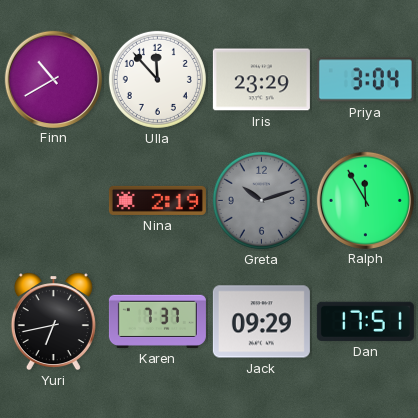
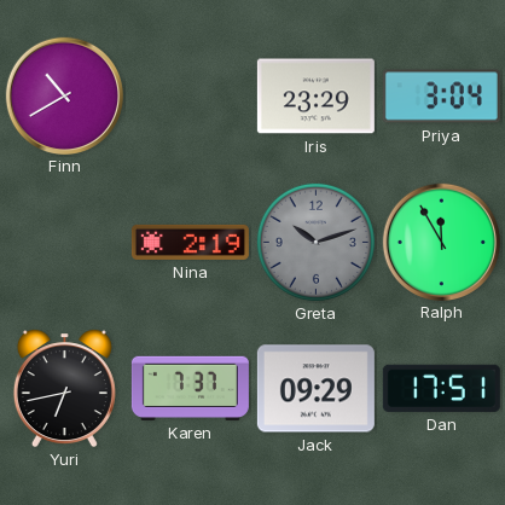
Ulla: 11:53 -> none (157, 79)
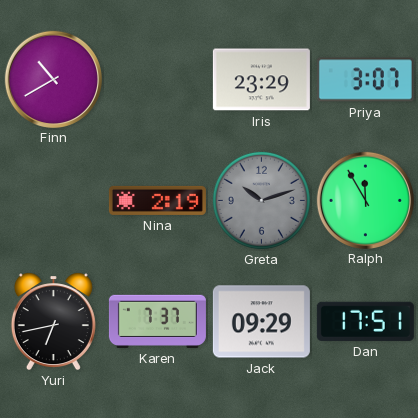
Priya: 3:04 -> 3:07 (365, 80)
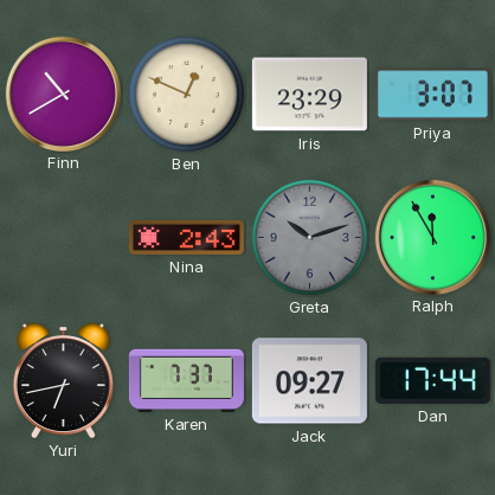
Ben: none -> 12:49 (186, 94)
Nina: 2:19 -> 2:43 (186, 237)
Jack: 09:29 -> 09:27 (309, 381)
Dan: 17:51 -> 17:44 (432, 380)
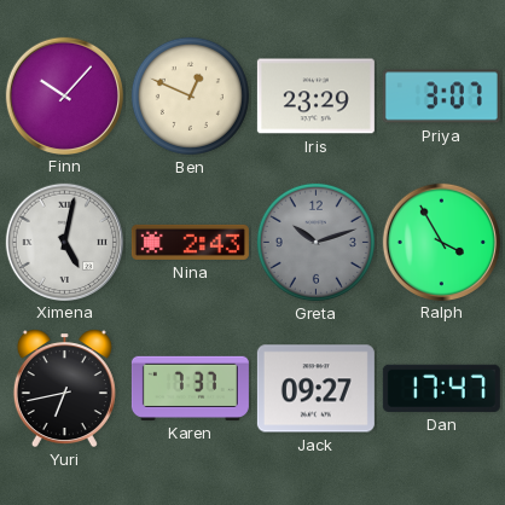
Finn: 10:40 -> 10:07 (64, 95)
Ximena: none -> 5:02 (64, 242)
Ralph: 11:55 -> 3:55 (441, 242)
Dan: 17:44 -> 17:47 (441, 388)
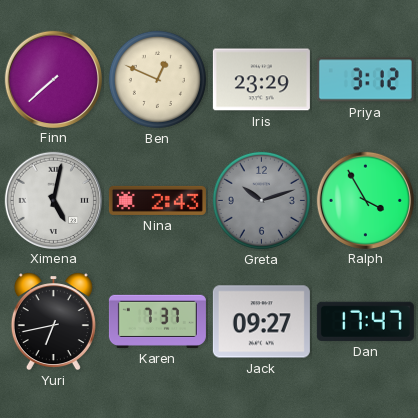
Finn: 10:07 -> 7:38 (53, 79)
Priya: 3:07 -> 3:12 (365, 80)
